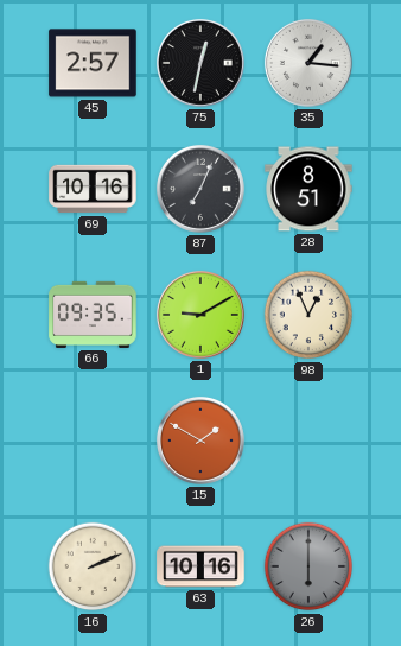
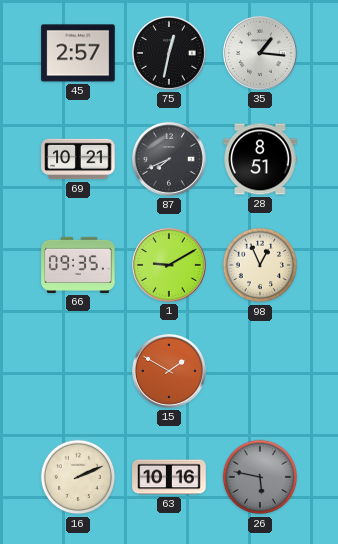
69: 10:16 -> 10:21 (78, 159)
87: 7:04 -> 7:41 (169, 159)
26: 6:00 -> 5:47 (260, 477)
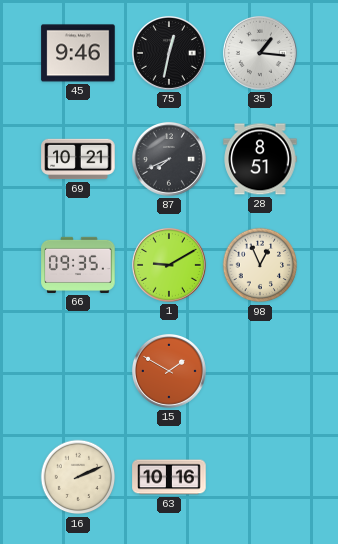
45: 2:57 -> 9:46 (78, 53)
26: 5:47 -> none (260, 477)
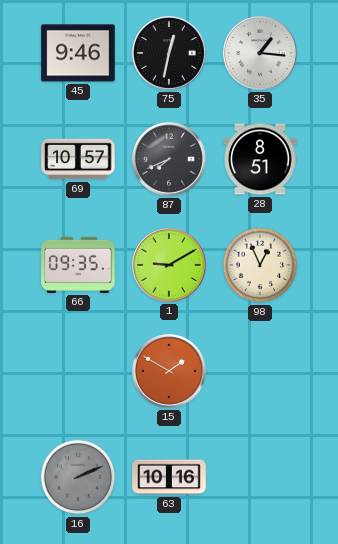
69: 10:21 -> 10:57 (78, 159)
16 dial: cream -> grey (78, 477)
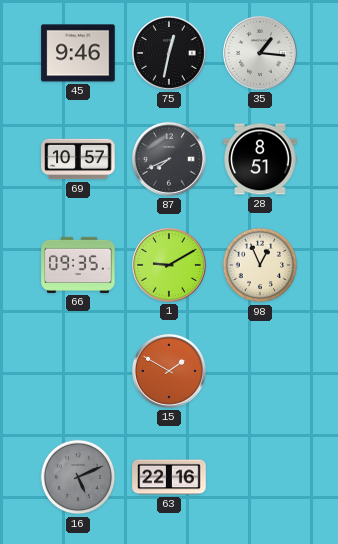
16: 2:11 -> 5:11 (78, 477)
63: 10:16 -> 22:16 (169, 477)
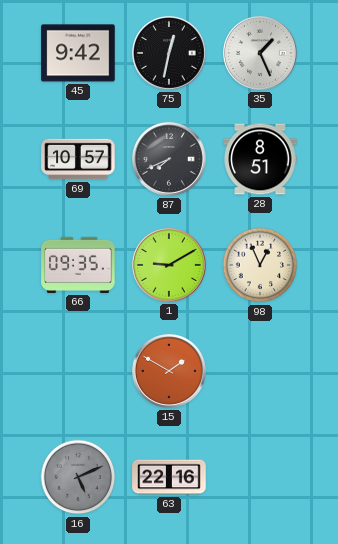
45: 9:46 -> 9:42 (78, 53)
35: 1:16 -> 1:26 (260, 53)
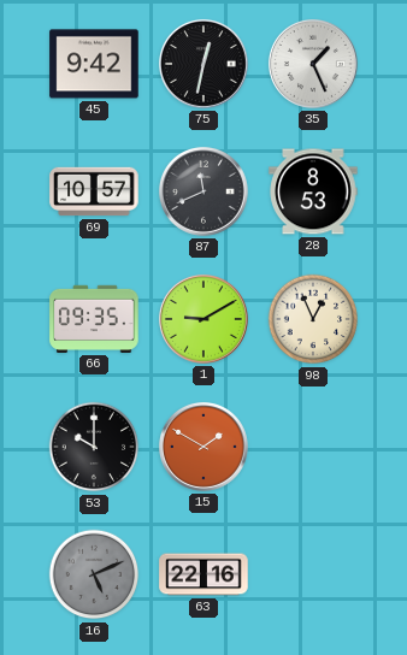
87: 7:41 -> 11:41 (203, 191)
28: 8:51 -> 8:53 (313, 191)
53: none -> 10:00 (94, 447)
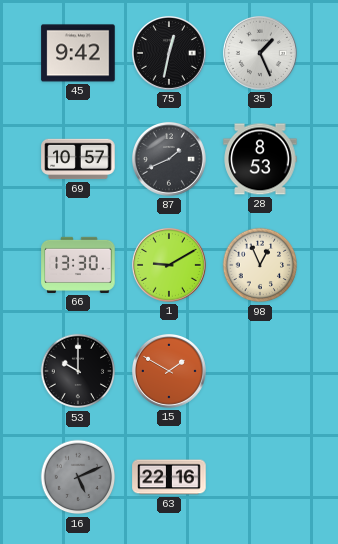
87: 11:41 -> 1:41 (169, 159)
66: 09:35 -> 13:30 (78, 265)
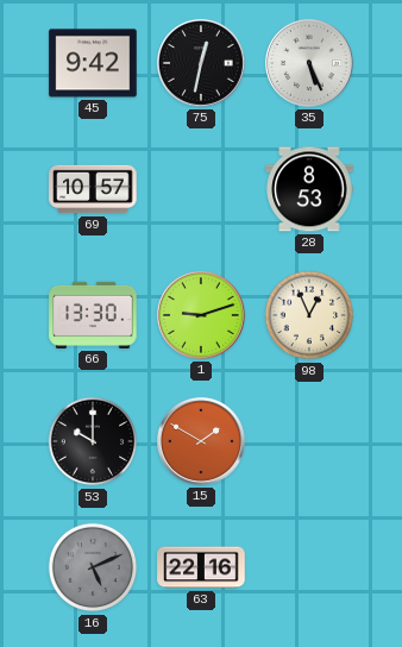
35: 1:26 -> 5:26 (309, 63)
87: 1:41 -> none (169, 159)
1: 9:10 -> 9:12 (201, 315)
